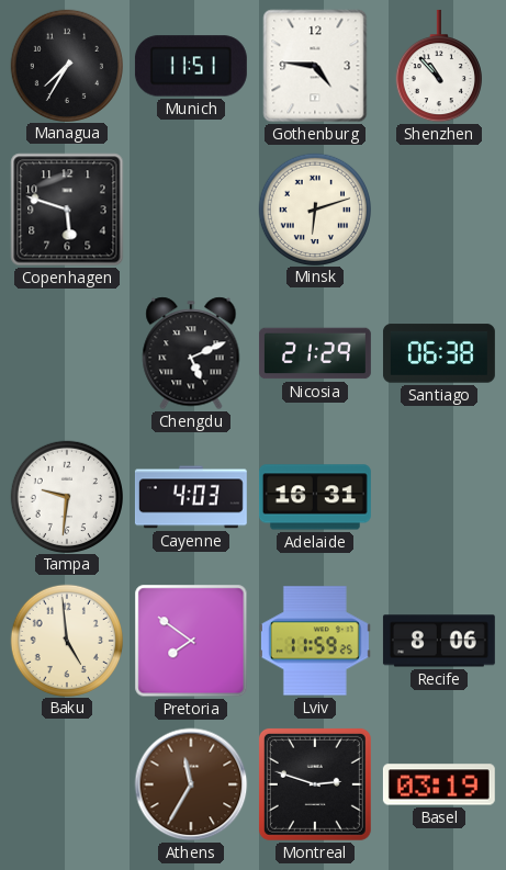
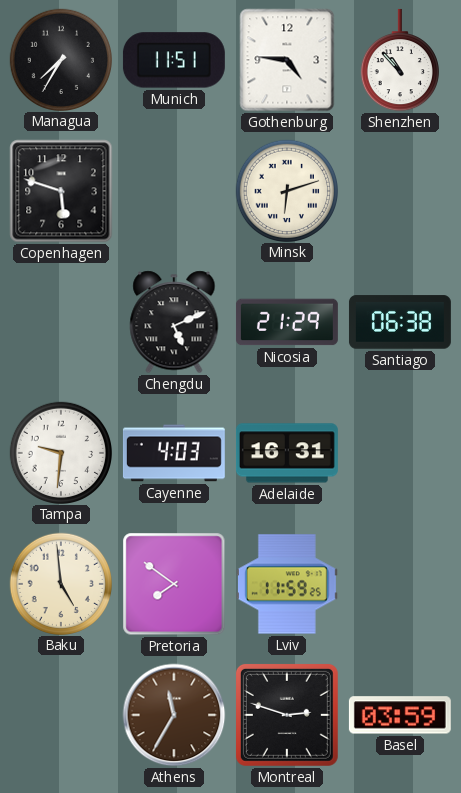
Recife: 8:06 -> none (439, 641)
Basel: 03:19 -> 03:59 (400, 715)
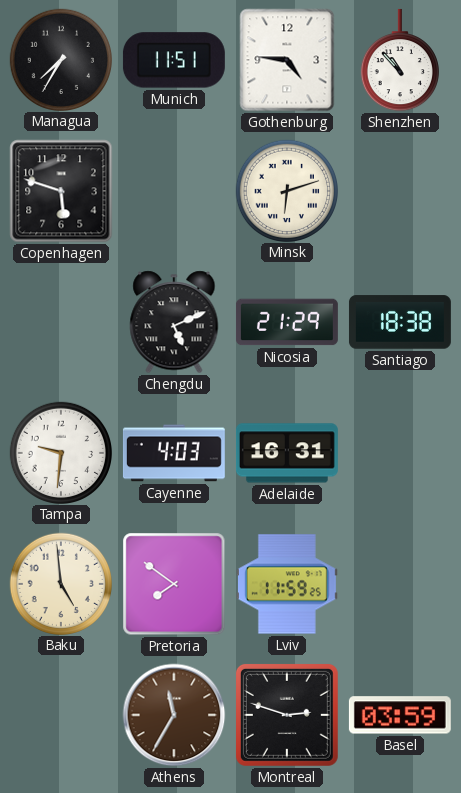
Santiago: 06:38 -> 18:38 (400, 322)
